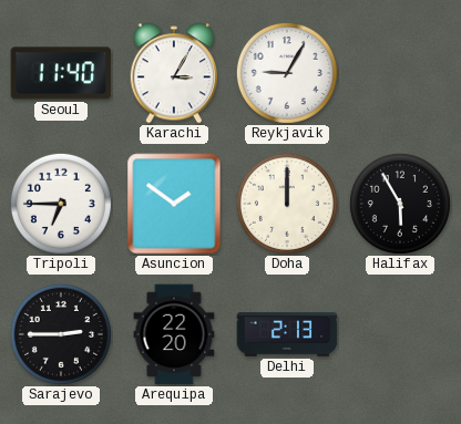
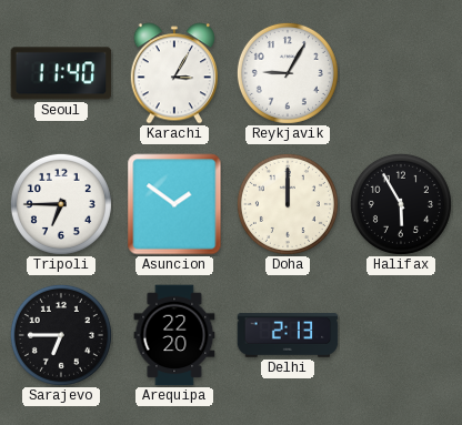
Sarajevo: 2:45 -> 6:45 (61, 335)
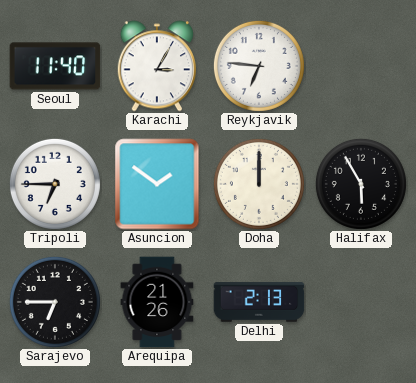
Reykjavik: 9:05 -> 6:46 (259, 66)
Arequipa: 22:20 -> 21:26 (157, 302)
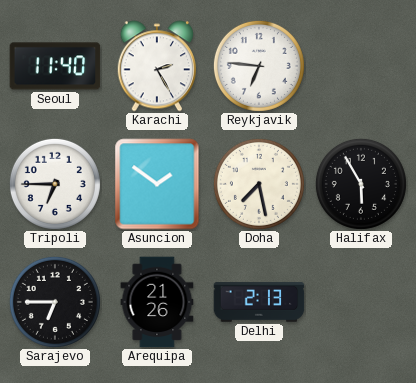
Karachi: 3:05 -> 2:25 (156, 66)
Doha: 12:00 -> 7:28 (259, 184)
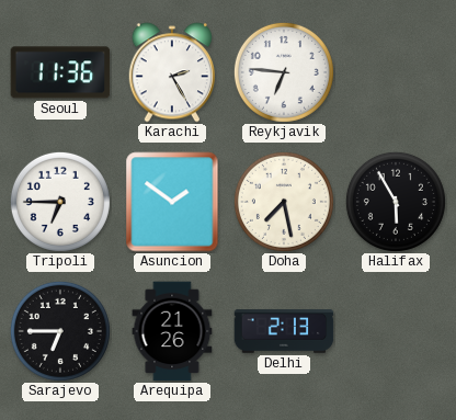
Seoul: 11:40 -> 11:36 (60, 72)
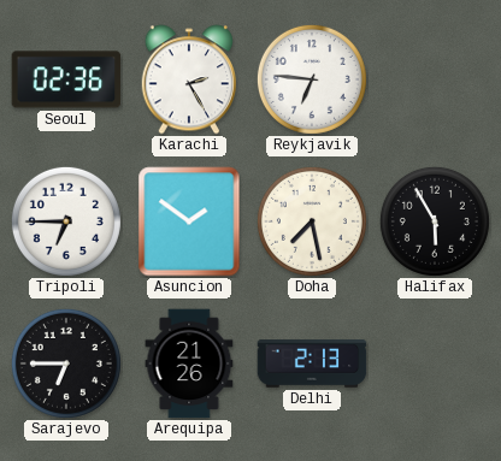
Seoul: 11:36 -> 02:36 (66, 79)
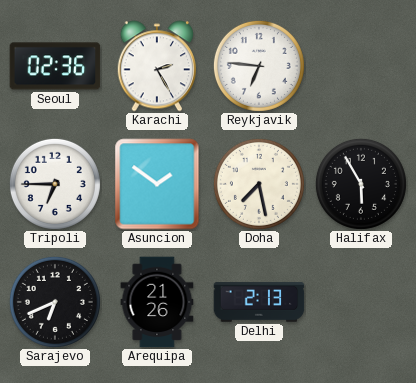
Sarajevo: 6:45 -> 6:41 (55, 302)
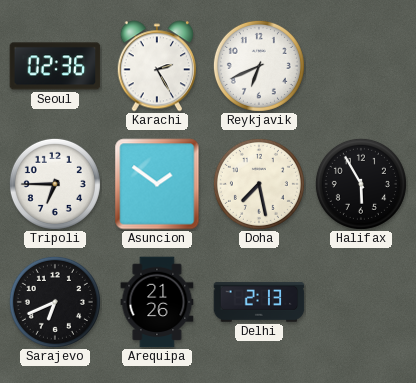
Reykjavik: 6:46 -> 6:41 (259, 66)
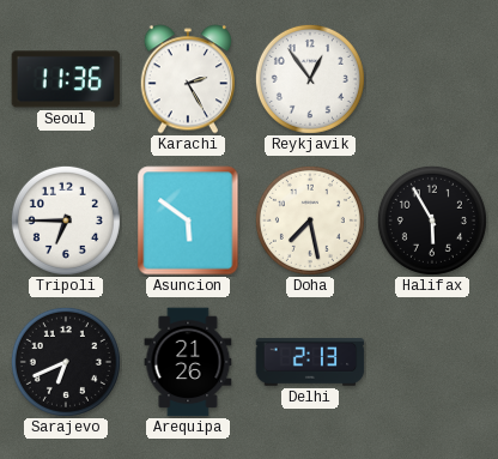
Seoul: 02:36 -> 11:36 (66, 79)
Reykjavik: 6:41 -> 12:54 (310, 79)
Asuncion: 1:51 -> 5:51 (188, 221)
